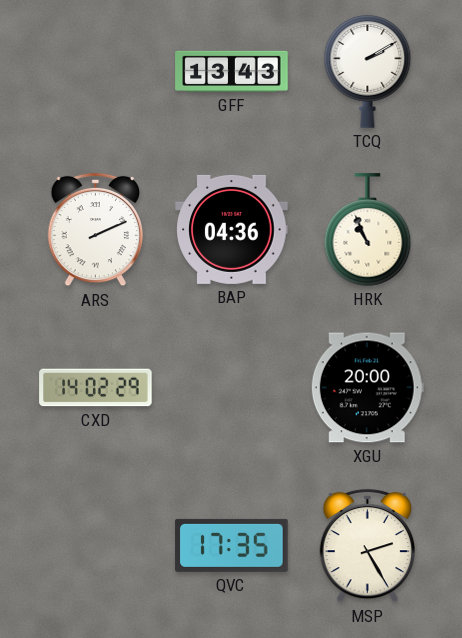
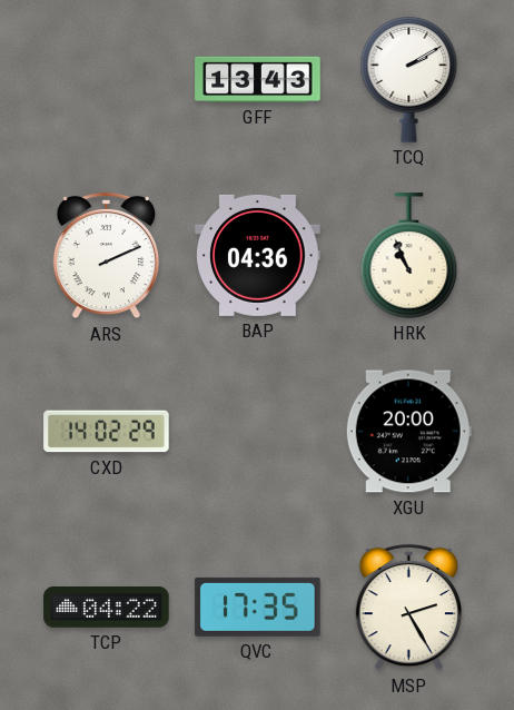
TCP: none -> 04:22 (107, 608)
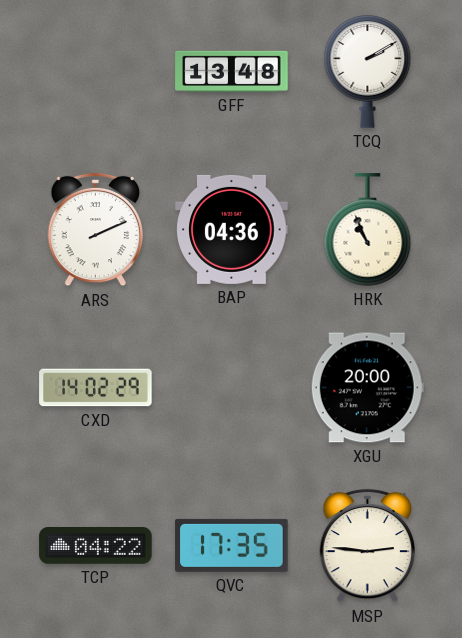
GFF: 13:43 -> 13:48 (232, 71)
MSP: 2:25 -> 2:46 (367, 546)
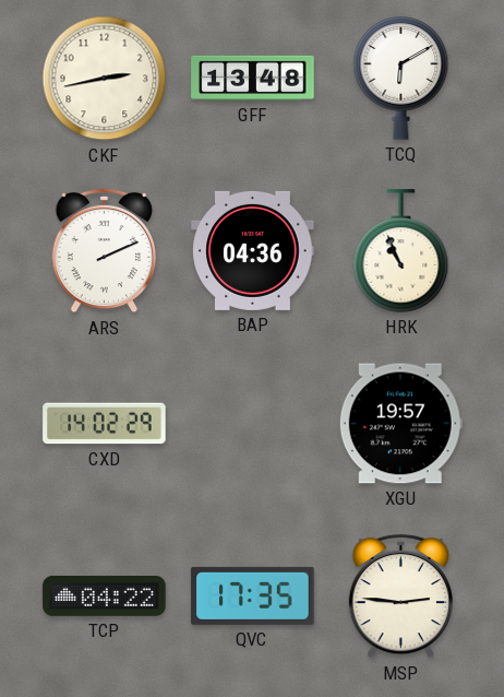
CKF: none -> 2:43 (105, 79)
TCQ: 2:10 -> 6:10 (401, 79)
XGU: 20:00 -> 19:57 (400, 424)
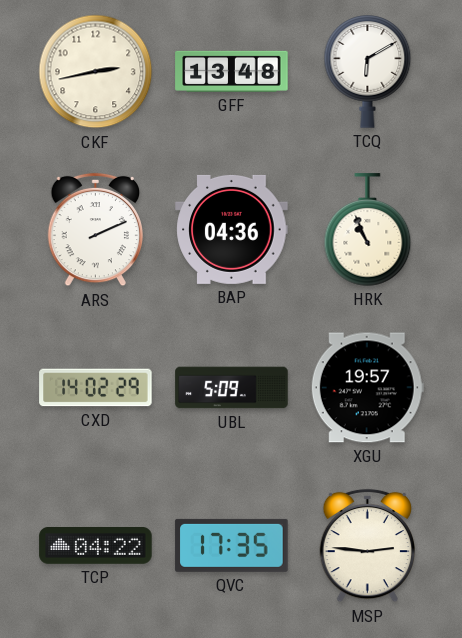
UBL: none -> 5:09 (232, 388)
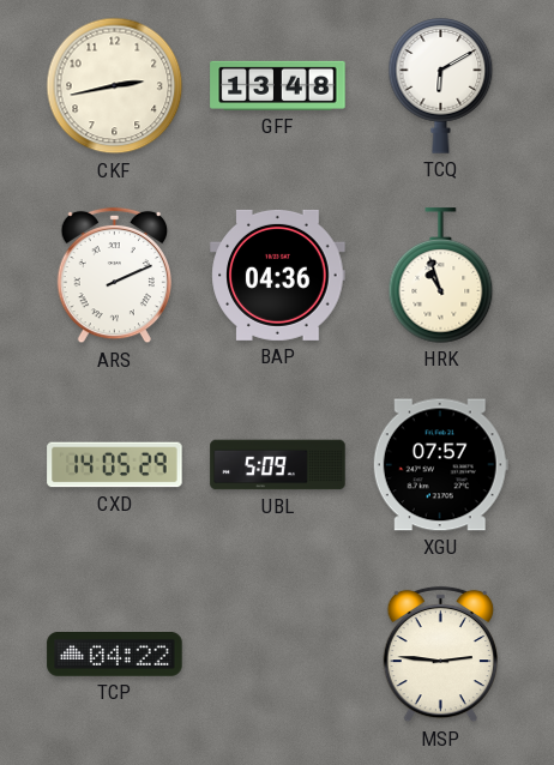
HRK: 10:56 -> 10:57 (441, 276)
CXD: 14:02 -> 14:05 (115, 465)
XGU: 19:57 -> 07:57 (440, 465)
QVC: 17:35 -> none (232, 545)
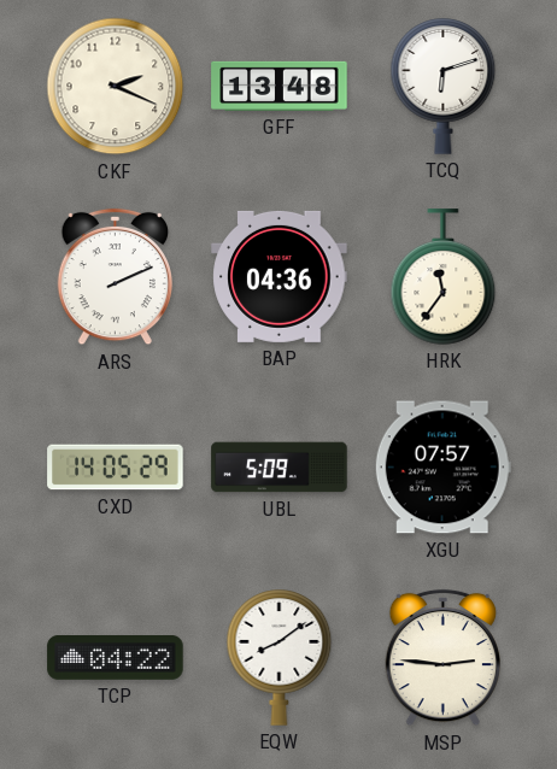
CKF: 2:43 -> 2:19 (116, 87)
TCQ: 6:10 -> 6:12 (444, 87)
HRK: 10:57 -> 11:36 (444, 277)
EQW: none -> 8:09 (280, 658)
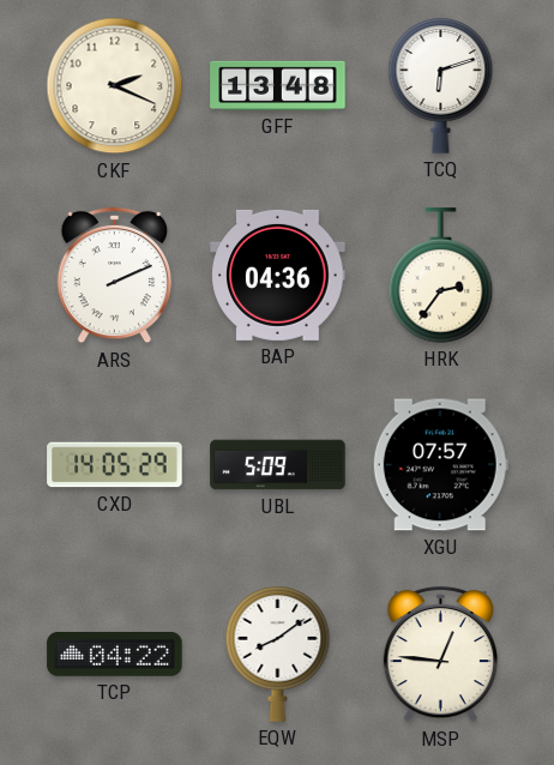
HRK: 11:36 -> 2:36 (441, 276)
MSP: 2:46 -> 12:46 (440, 655)
